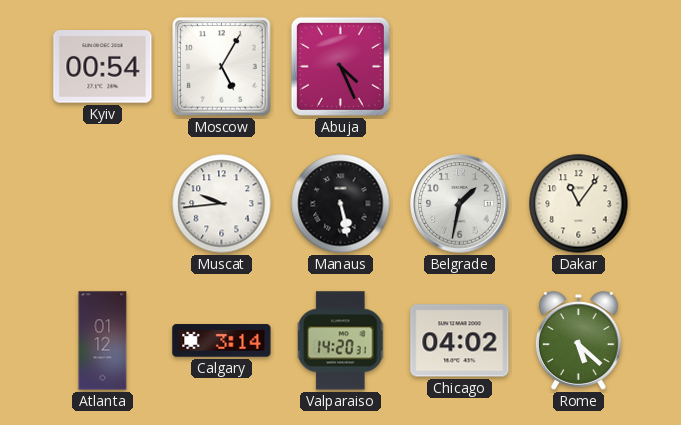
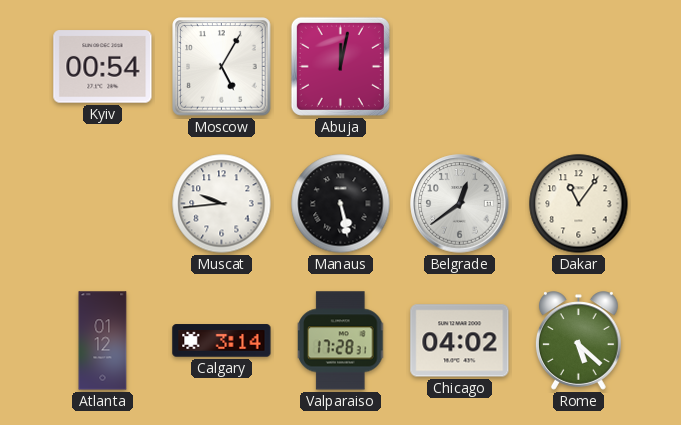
Abuja: 4:26 -> 12:02 (340, 66)
Belgrade: 1:32 -> 12:39 (460, 204)
Valparaiso: 14:20 -> 17:28 (342, 341)
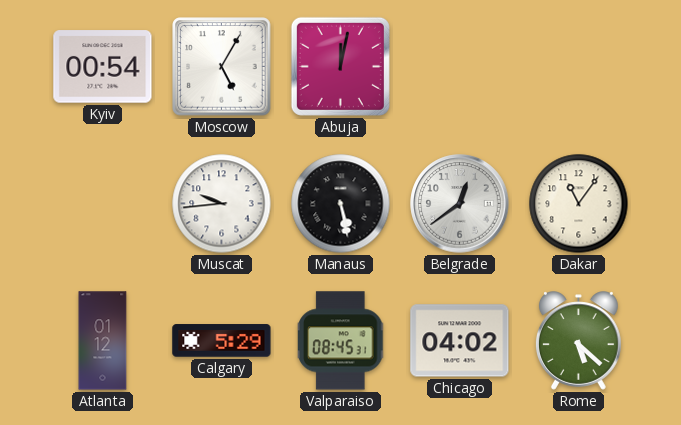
Calgary: 3:14 -> 5:29 (222, 341)
Valparaiso: 17:28 -> 08:45 (342, 341)
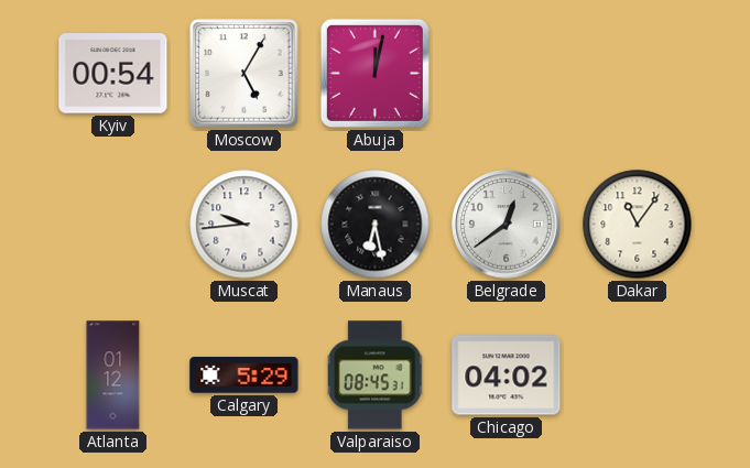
Manaus: 5:28 -> 6:28 (376, 225)
Rome: 5:22 -> none (578, 341)
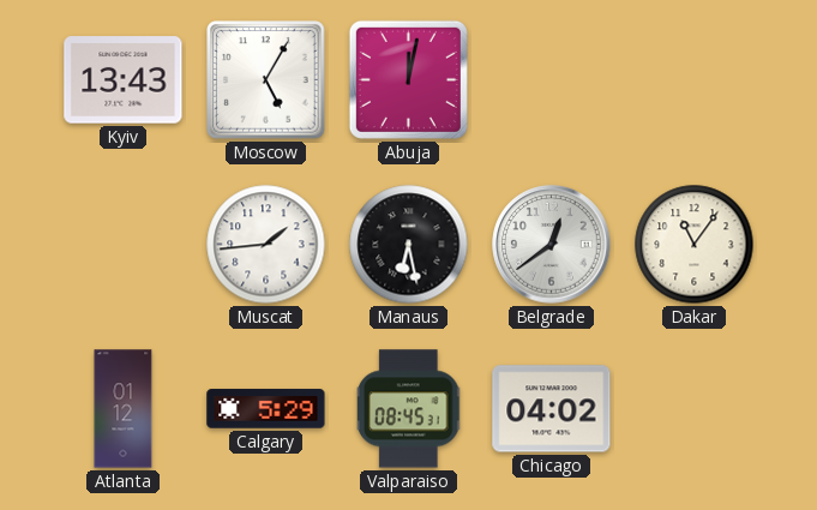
Kyiv: 00:54 -> 13:43 (124, 80)
Muscat: 9:44 -> 1:44 (266, 245)
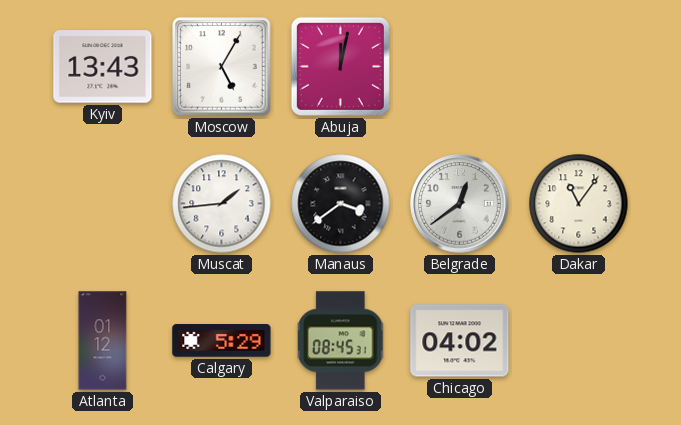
Manaus: 6:28 -> 3:39 (341, 204)
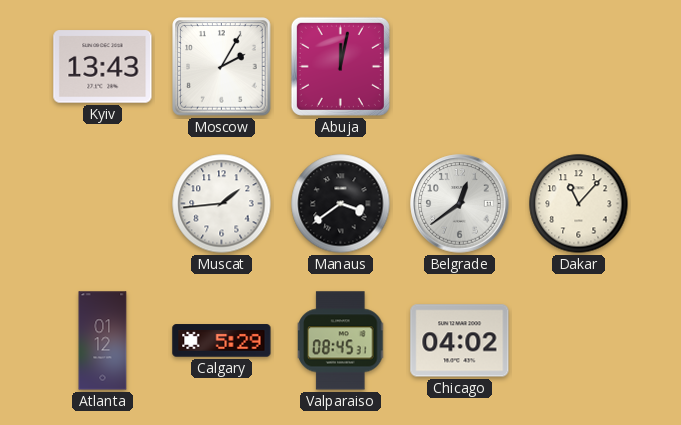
Moscow: 5:05 -> 2:05 (222, 67)
Dakar: 11:06 -> 11:07 (579, 204)
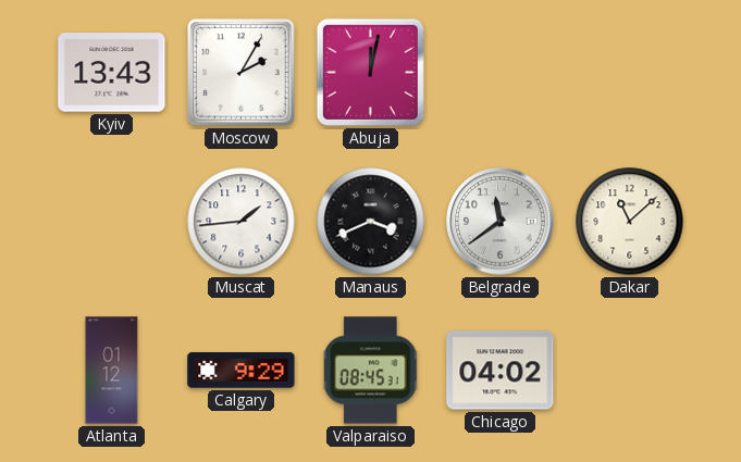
Manaus: 3:39 -> 3:41 (371, 222)
Belgrade: 12:39 -> 11:39 (501, 222)
Dakar: 11:07 -> 11:08 (630, 222)
Calgary: 5:29 -> 9:29 (242, 371)
